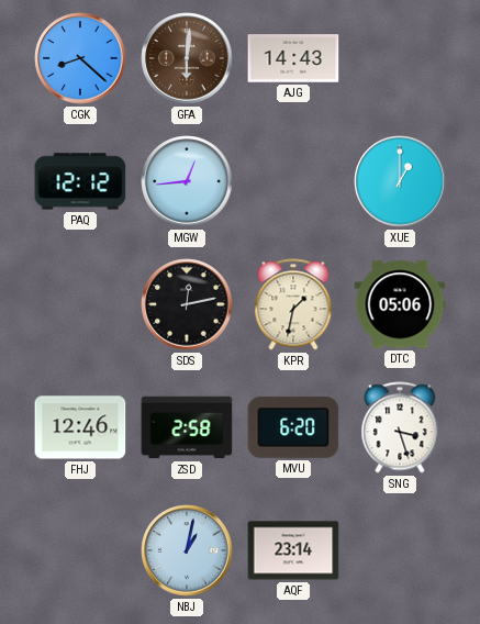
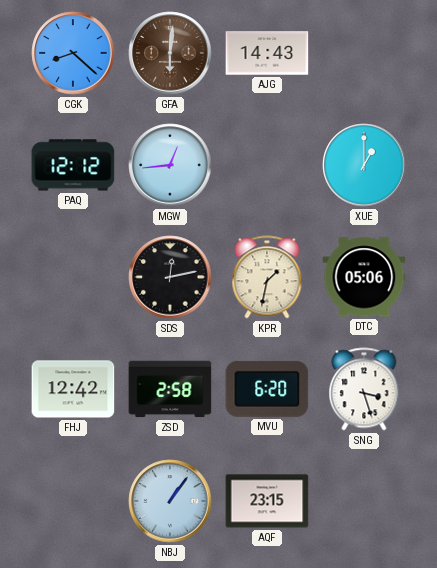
FHJ: 12:46 -> 12:42 (73, 389)
NBJ: 1:02 -> 1:06 (170, 501)
AQF: 23:14 -> 23:15 (267, 501)
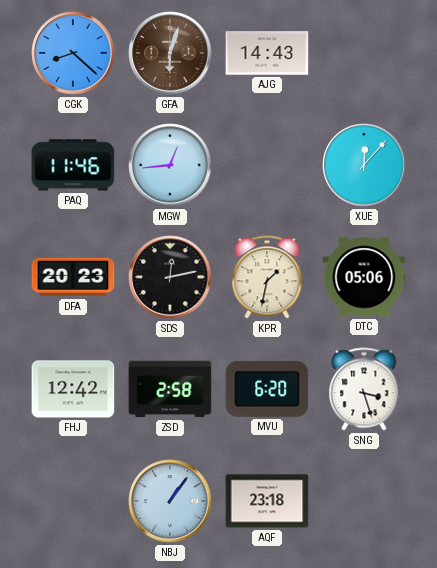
GFA: 6:01 -> 6:03 (170, 53)
PAQ: 12:12 -> 11:46 (73, 165)
XUE: 1:00 -> 12:07 (364, 165)
DFA: none -> 20:23 (73, 277)
AQF: 23:15 -> 23:18 (267, 501)
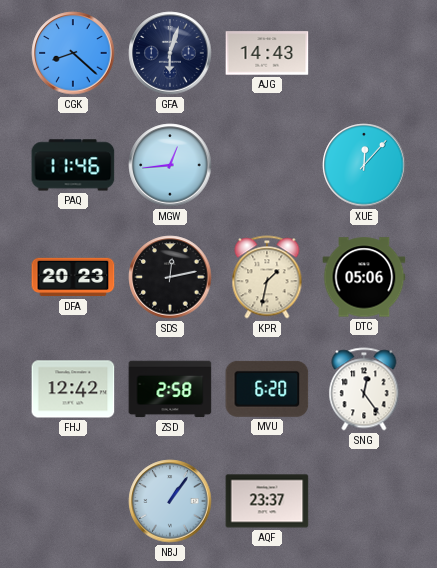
GFA dial: brown -> navy (170, 53)
SNG: 3:27 -> 12:24 (364, 389)
AQF: 23:18 -> 23:37 (267, 501)
